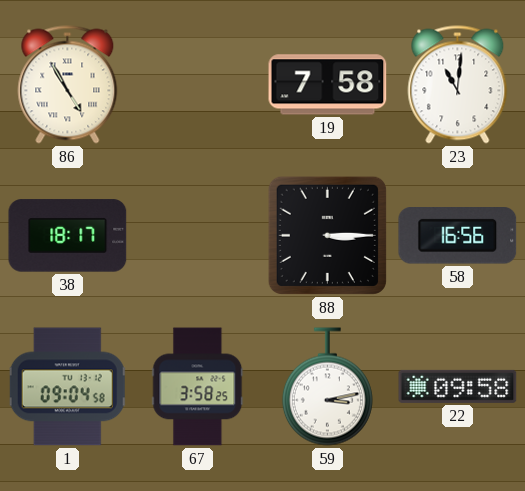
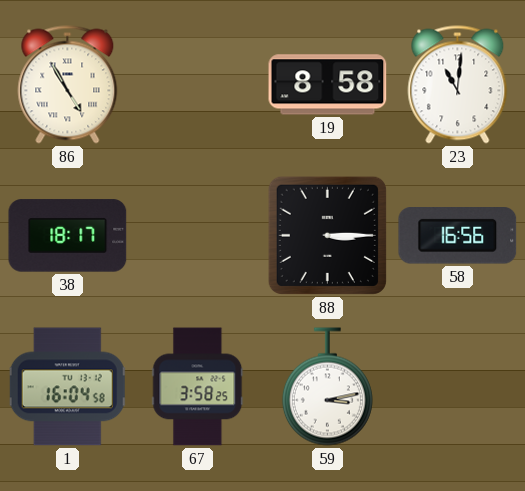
19: 7:58 -> 8:58 (328, 85)
1: 09:04 -> 16:04 (67, 387)
22: 09:58 -> none (458, 386)
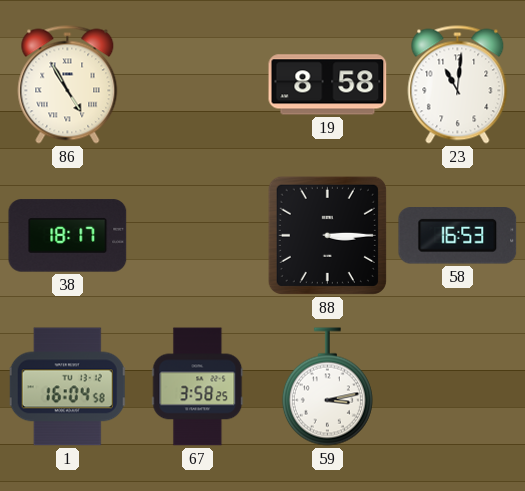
58: 16:56 -> 16:53 (458, 236)
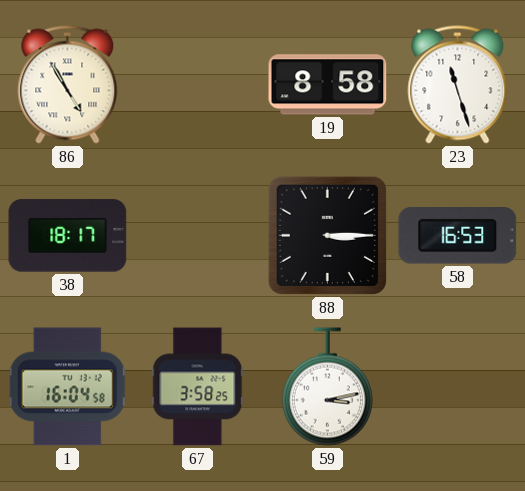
23: 11:01 -> 11:27 (458, 85)
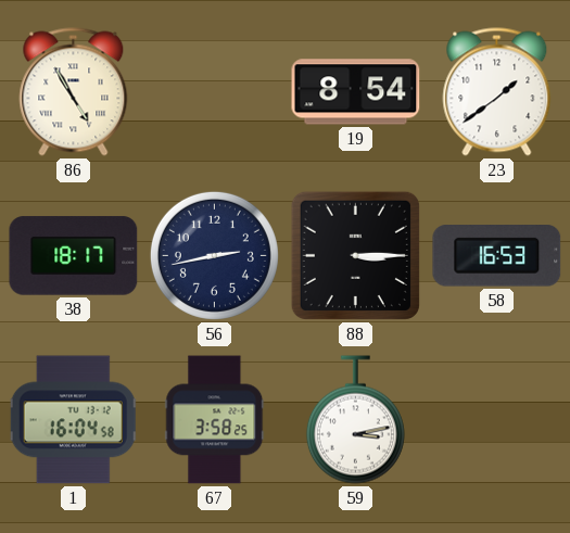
19: 8:58 -> 8:54 (356, 92)
23: 11:27 -> 1:39 (497, 92)
56: none -> 2:43 (214, 255)
